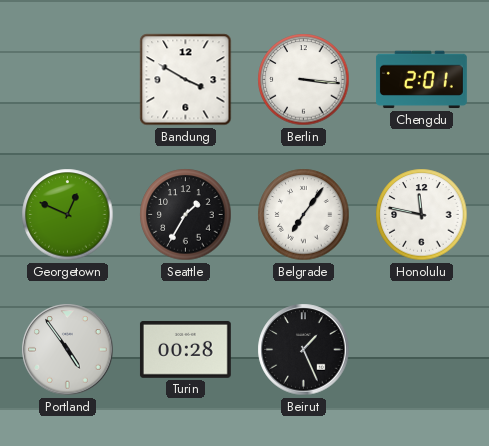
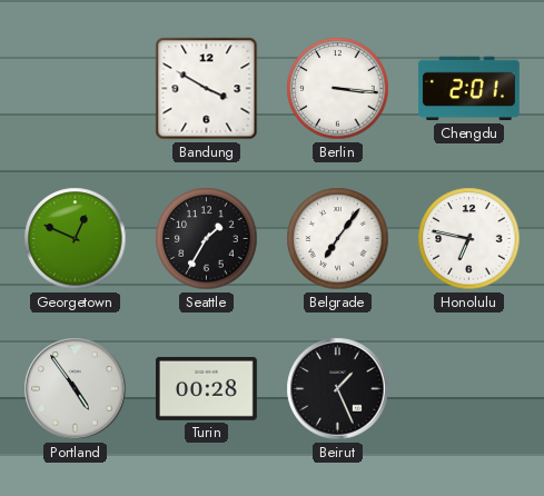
Honolulu: 11:47 -> 6:47 (469, 239)
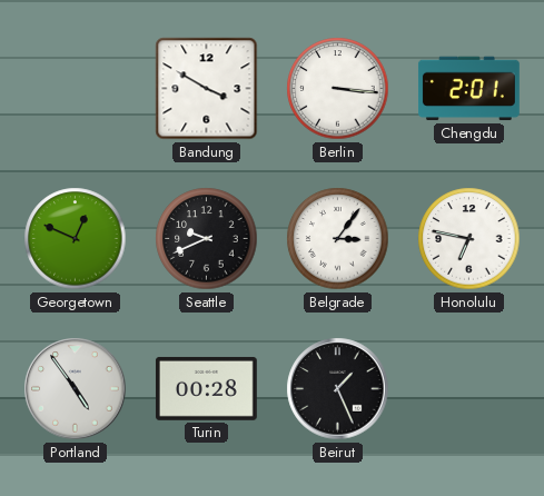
Seattle: 1:35 -> 9:41 (207, 239)
Belgrade: 7:06 -> 3:06 (338, 239)
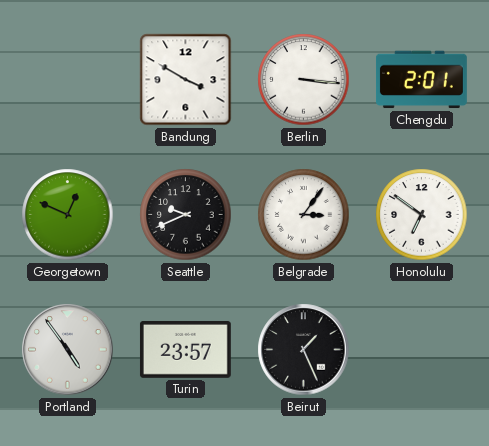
Honolulu: 6:47 -> 6:51 (422, 215)
Turin: 00:28 -> 23:57 (185, 349)
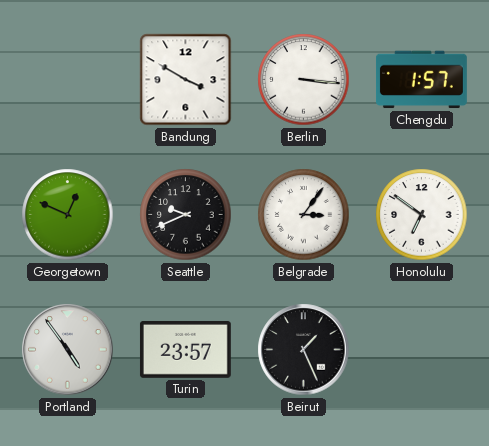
Chengdu: 2:01 -> 1:57 (421, 80)
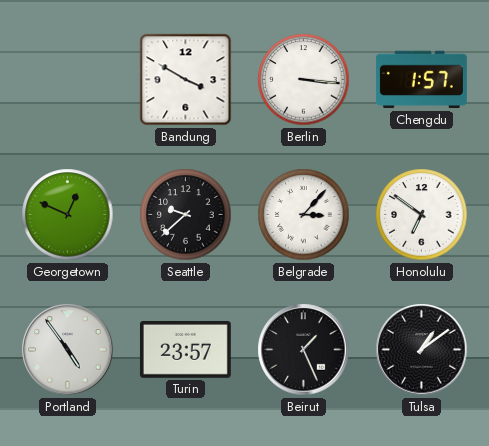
Seattle: 9:41 -> 9:38 (186, 215)
Belgrade: 3:06 -> 3:07 (304, 215)
Tulsa: none -> 1:09 (422, 350)
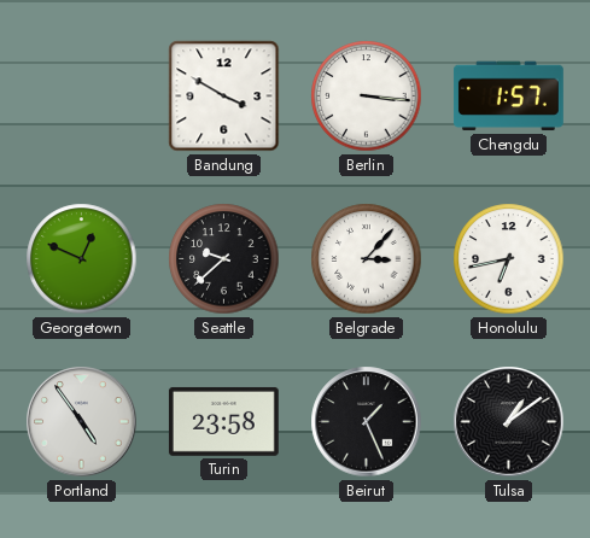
Honolulu: 6:51 -> 6:43 (509, 259)
Turin: 23:57 -> 23:58 (223, 421)
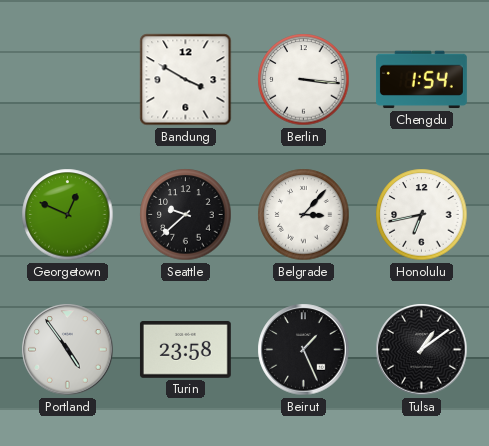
Chengdu: 1:57 -> 1:54 (421, 80)
